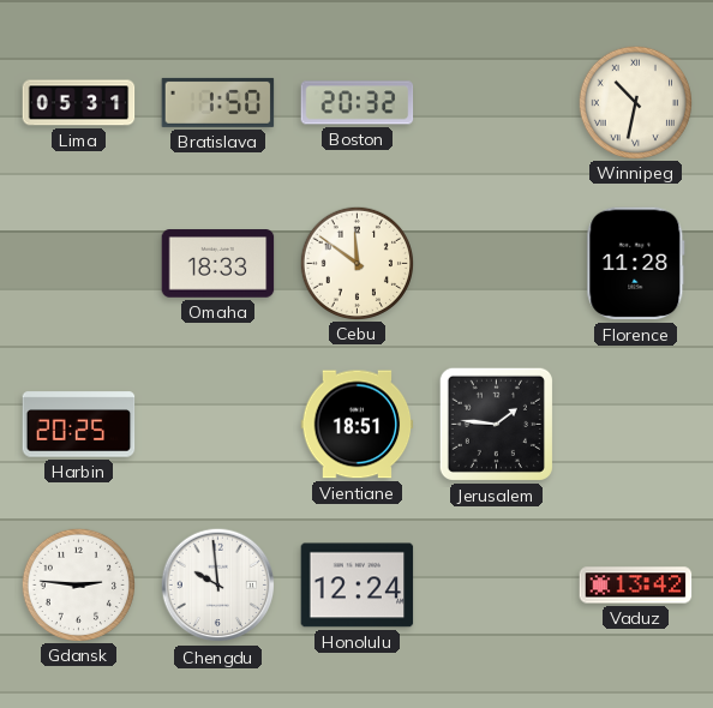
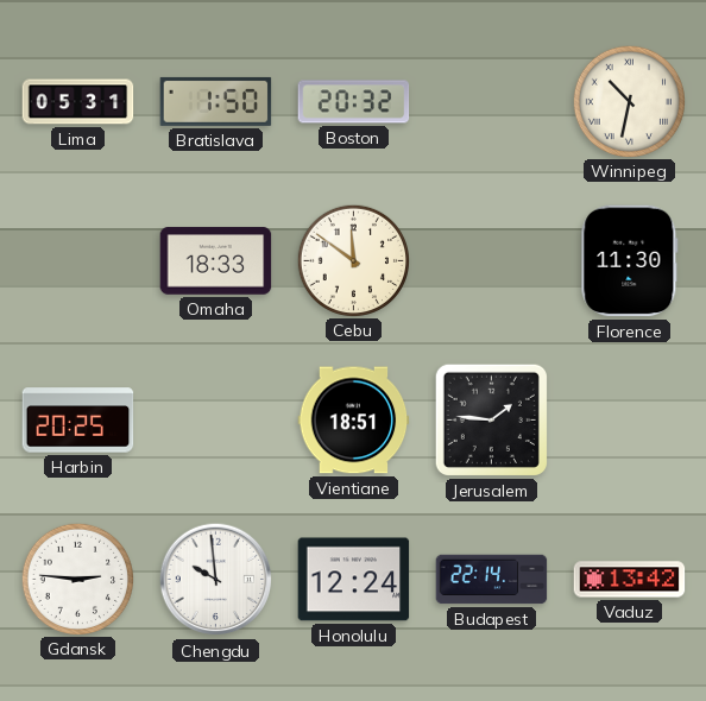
Florence: 11:28 -> 11:30 (630, 261)
Budapest: none -> 22:14 (492, 580)
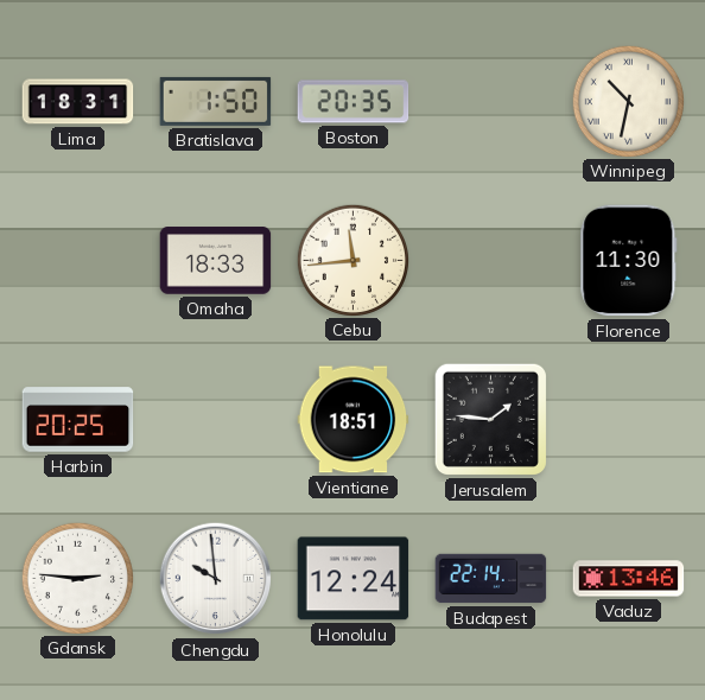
Lima: 05:31 -> 18:31 (78, 102)
Boston: 20:32 -> 20:35 (354, 102)
Cebu: 11:51 -> 11:44 (352, 260)
Vaduz: 13:42 -> 13:46 (629, 579)
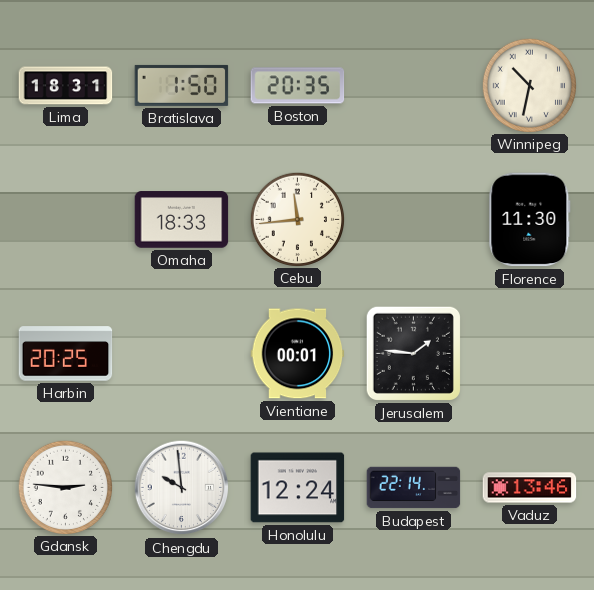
Vientiane: 18:51 -> 00:01 (298, 354)
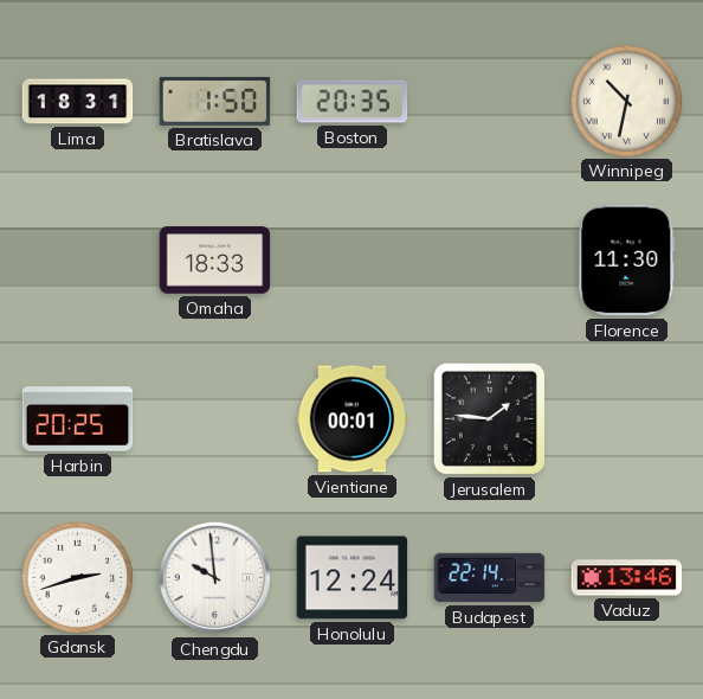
Cebu: 11:44 -> none (297, 219)
Gdansk: 2:46 -> 2:42 (77, 577)
